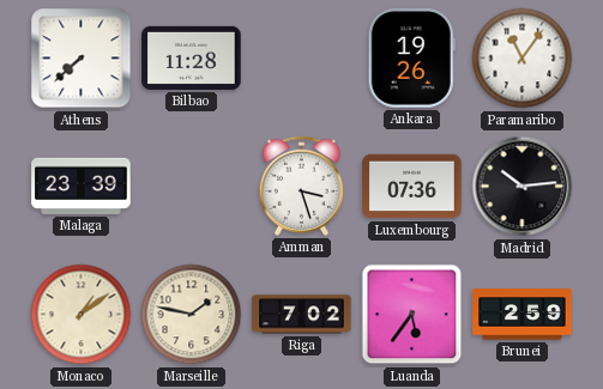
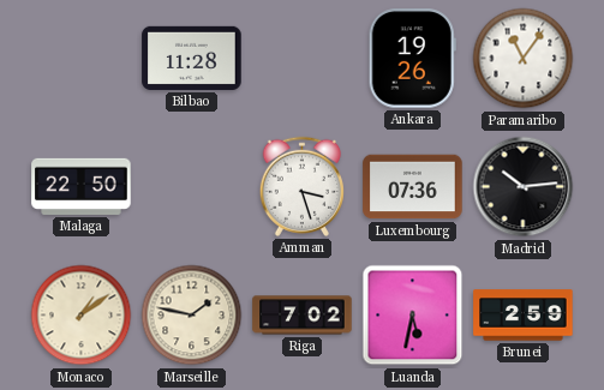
Athens: 7:38 -> none (82, 59)
Malaga: 23:39 -> 22:50 (82, 186)
Luanda: 5:36 -> 5:32 (413, 316)
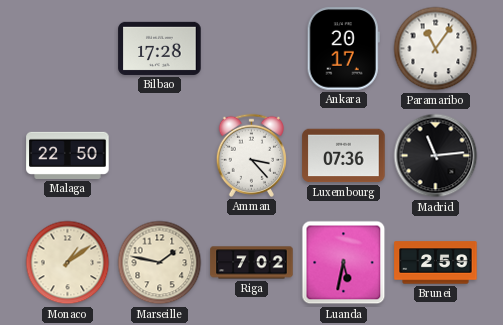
Bilbao: 11:28 -> 17:28 (160, 48)
Ankara: 19:26 -> 20:17 (343, 49)
Amman: 3:27 -> 3:23 (251, 155)
Madrid: 10:14 -> 11:14 (436, 156)
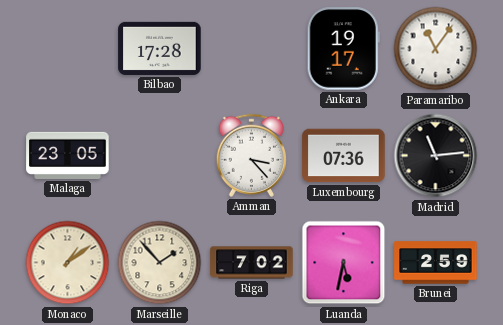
Ankara: 20:17 -> 19:17 (343, 49)
Malaga: 22:50 -> 23:05 (68, 155)
Marseille: 1:47 -> 1:53 (160, 263)
